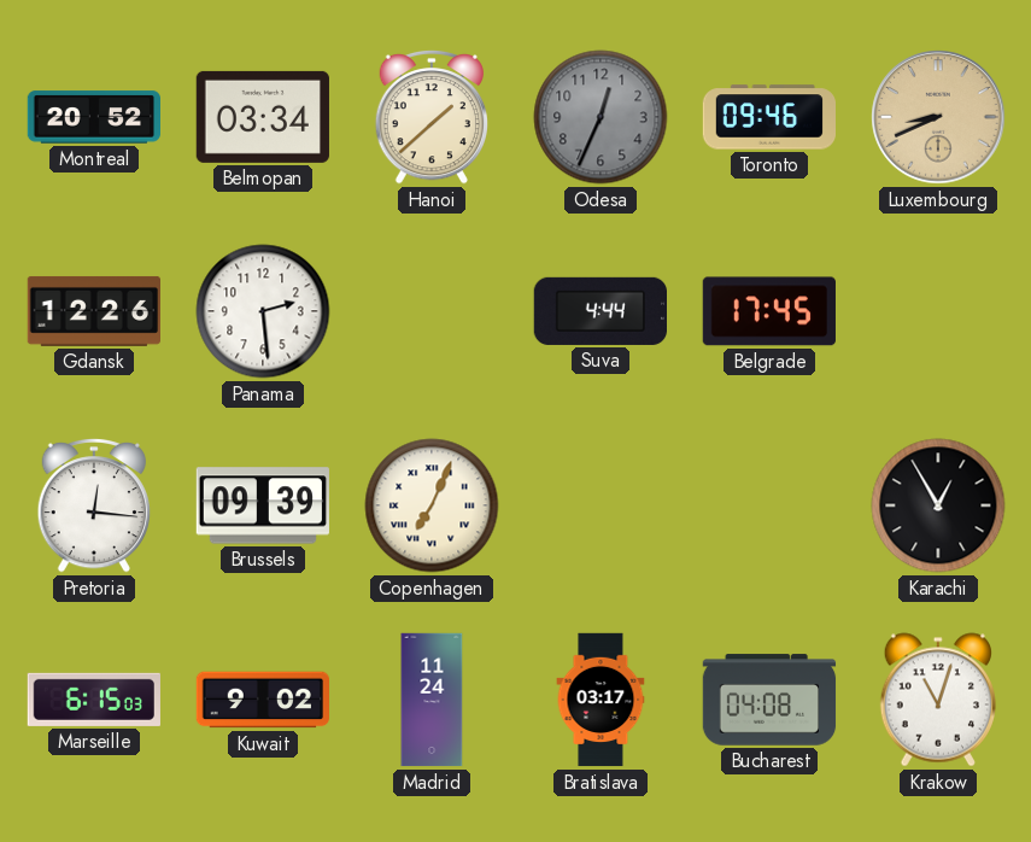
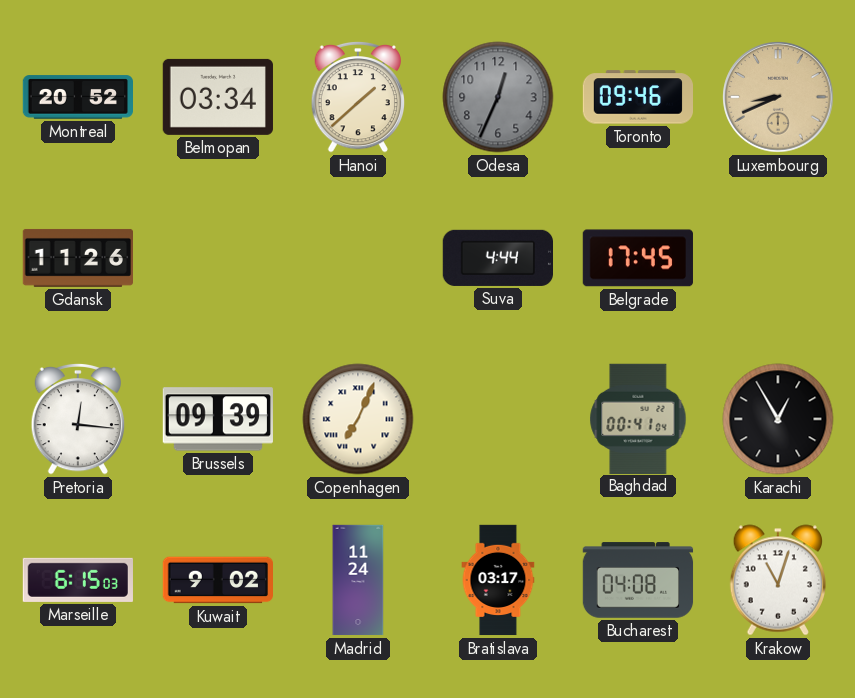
Gdansk: 12:26 -> 11:26 (77, 258)
Panama: 2:29 -> none (263, 311)
Baghdad: none -> 00:41 (638, 418)
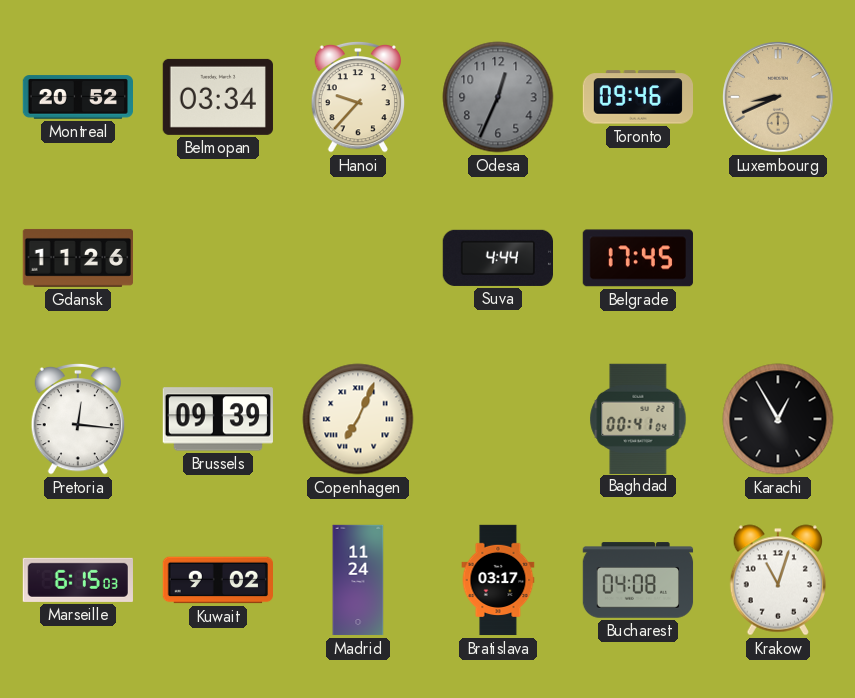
Hanoi: 1:38 -> 9:37 (357, 97)
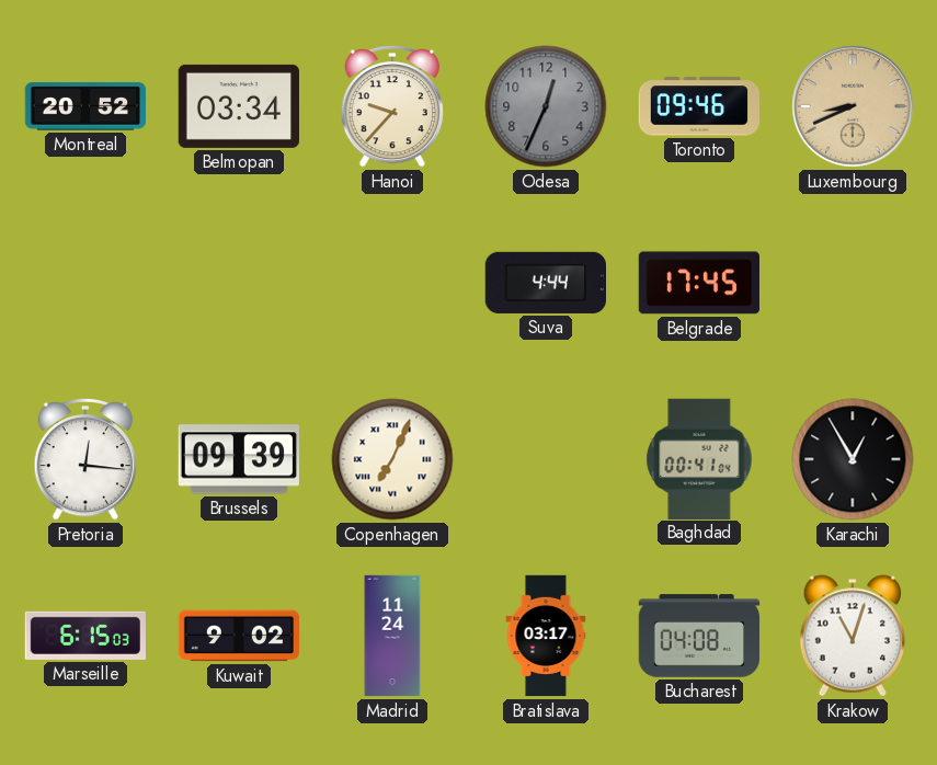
Gdansk: 11:26 -> none (77, 258)
